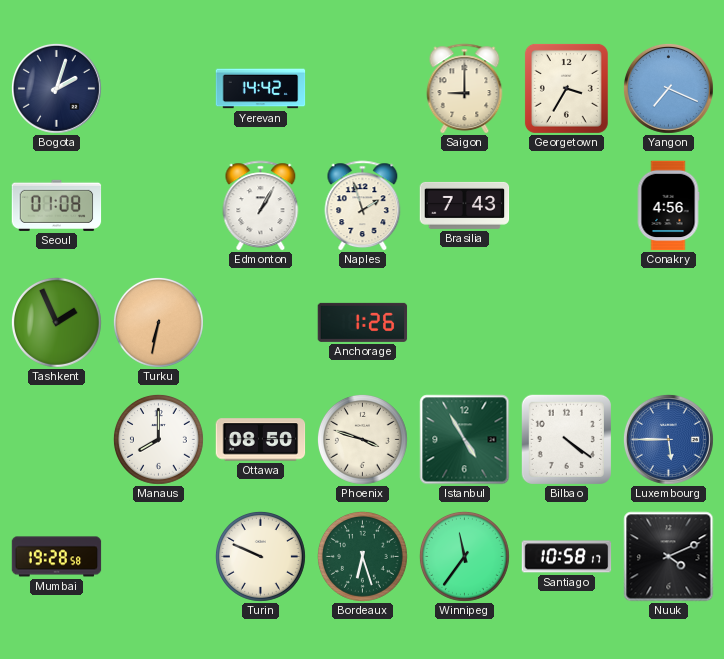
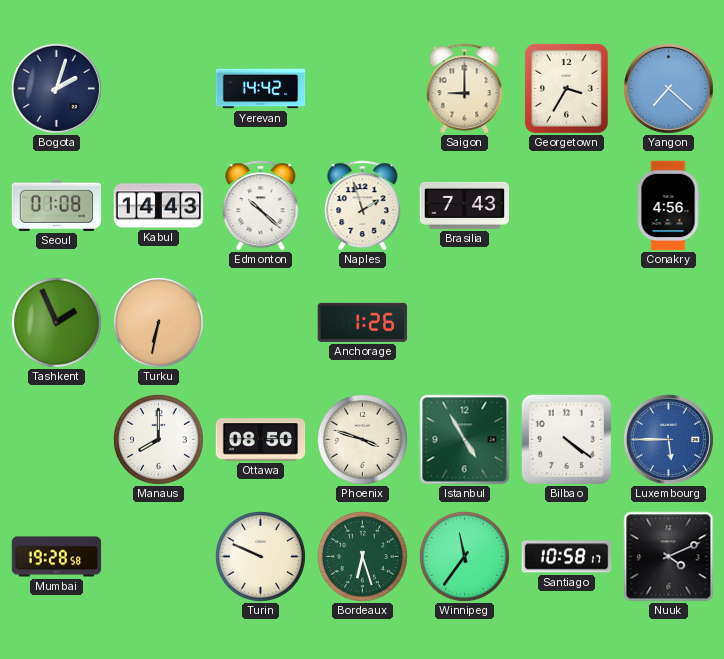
Yangon: 7:19 -> 7:22 (668, 88)
Kabul: none -> 14:43 (159, 206)
Edmonton: 1:05 -> 10:22 (261, 206)
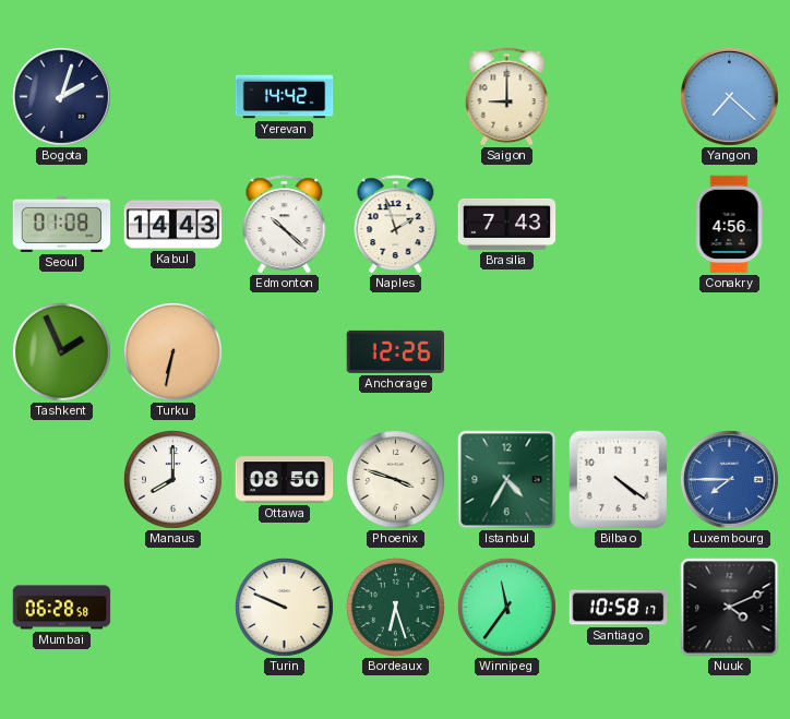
Georgetown: 3:35 -> none (566, 88)
Anchorage: 1:26 -> 12:26 (396, 351)
Istanbul: 4:55 -> 4:35 (507, 480)
Luxembourg: 5:45 -> 7:45 (729, 479)
Mumbai: 19:28 -> 06:28 (62, 608)
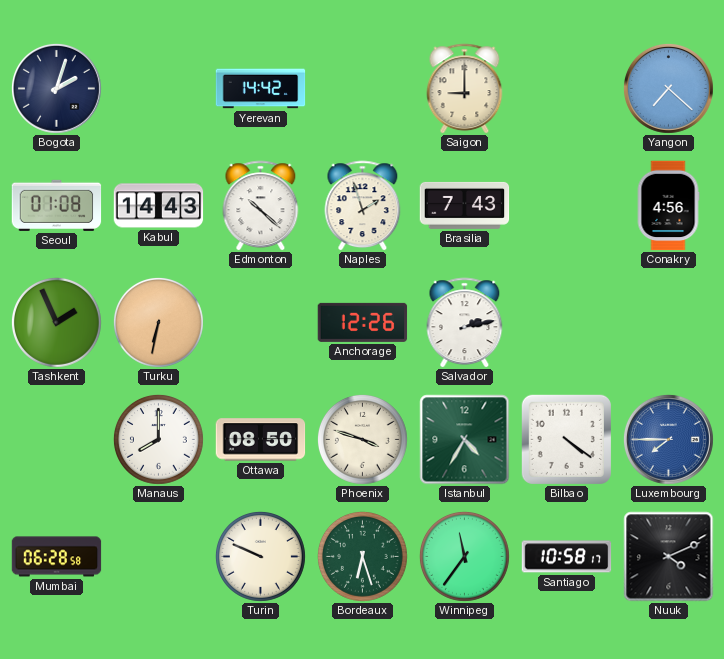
Salvador: none -> 2:13 (465, 323)
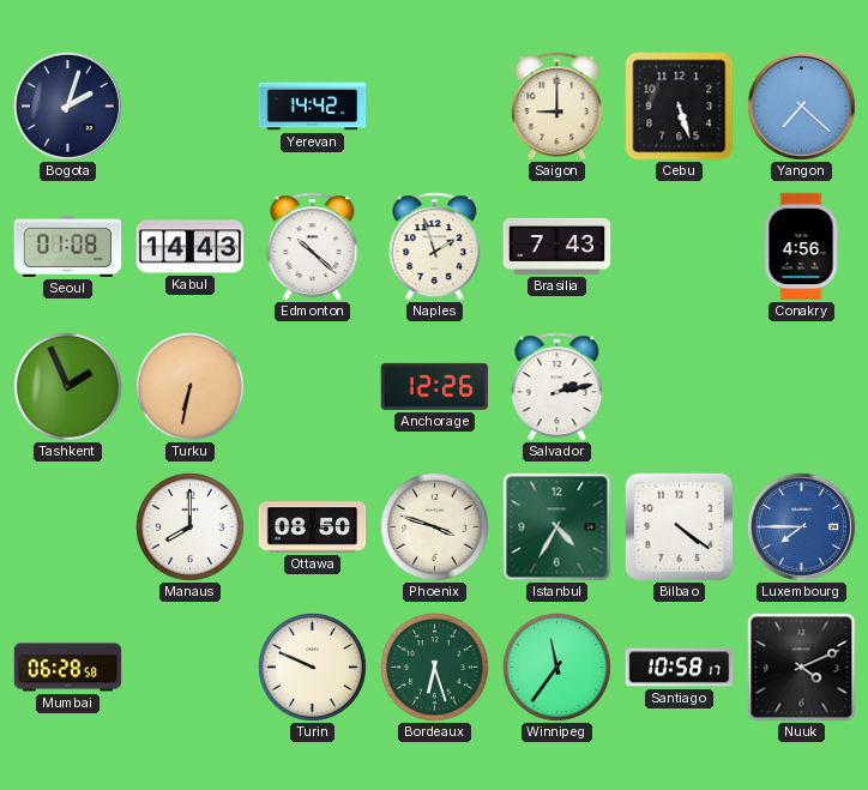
Cebu: none -> 5:27 (680, 107)
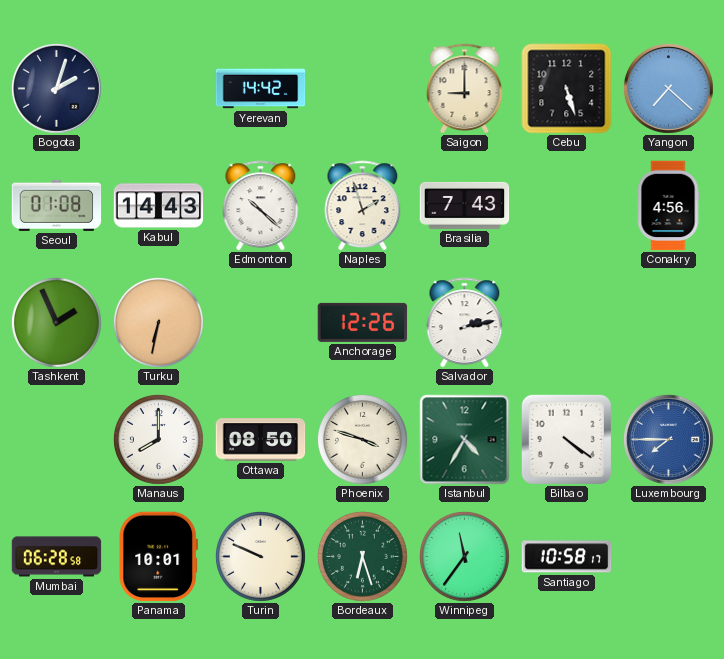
Panama: none -> 10:01 (158, 557)
Nuuk: 4:11 -> none (802, 668)
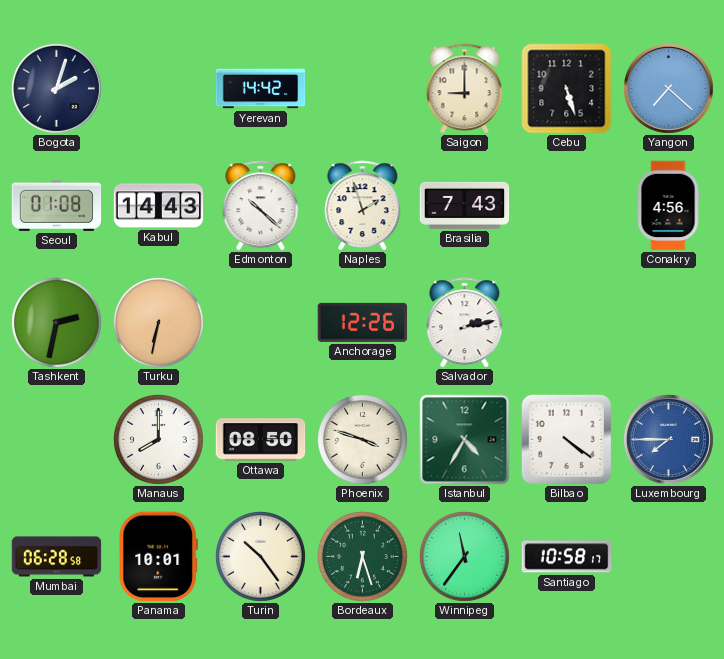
Tashkent: 1:56 -> 2:32 (56, 322)
Turin: 9:49 -> 10:24 (260, 556)
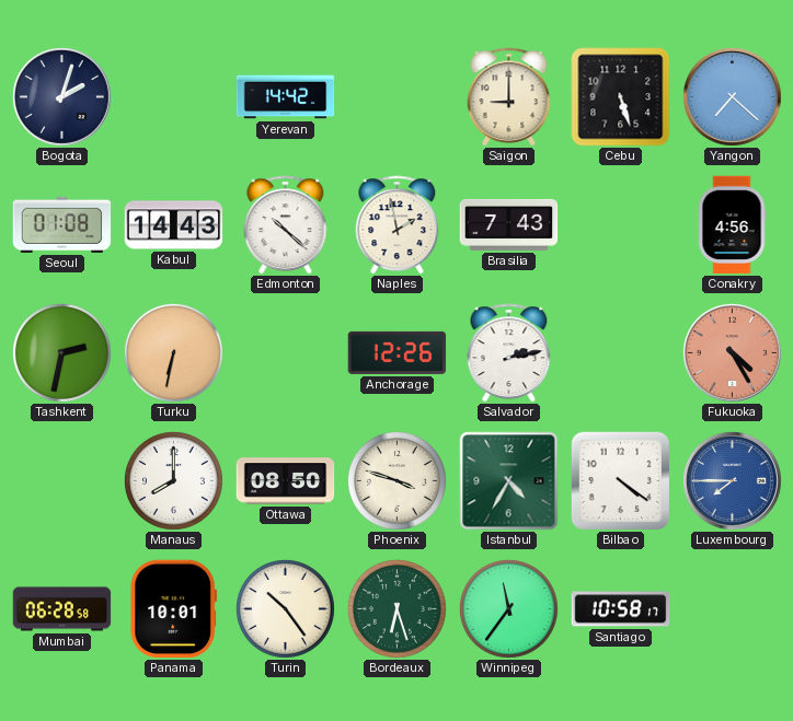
Naples: 1:57 -> 1:58 (398, 225)
Fukuoka: none -> 4:25 (732, 352)
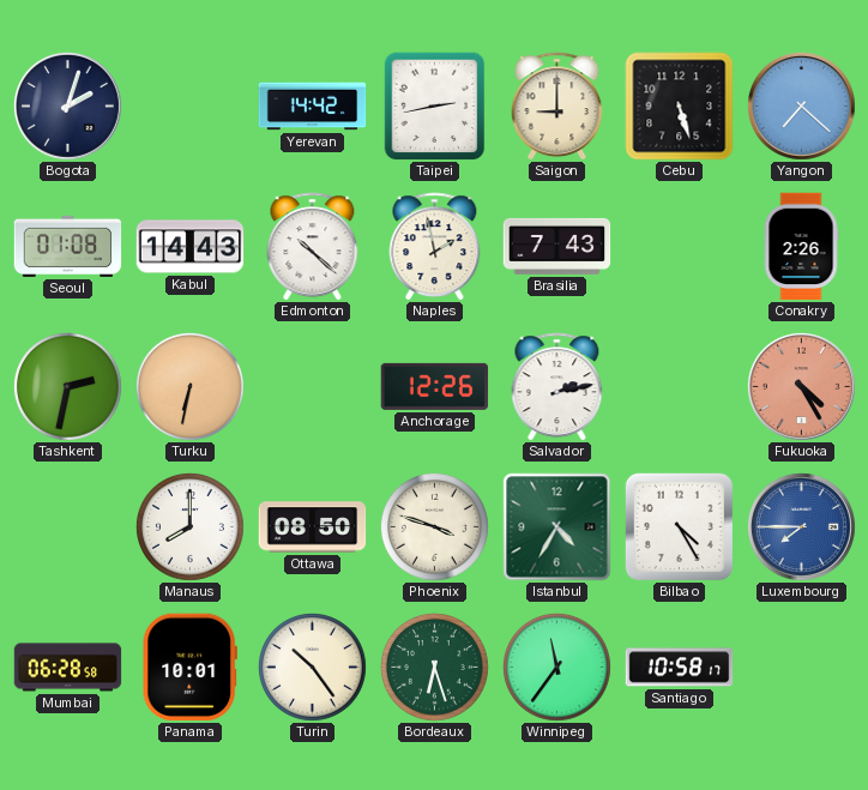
Taipei: none -> 2:43 (435, 107)
Conakry: 4:56 -> 2:26 (801, 247)
Bilbao: 4:21 -> 4:25 (679, 526)
